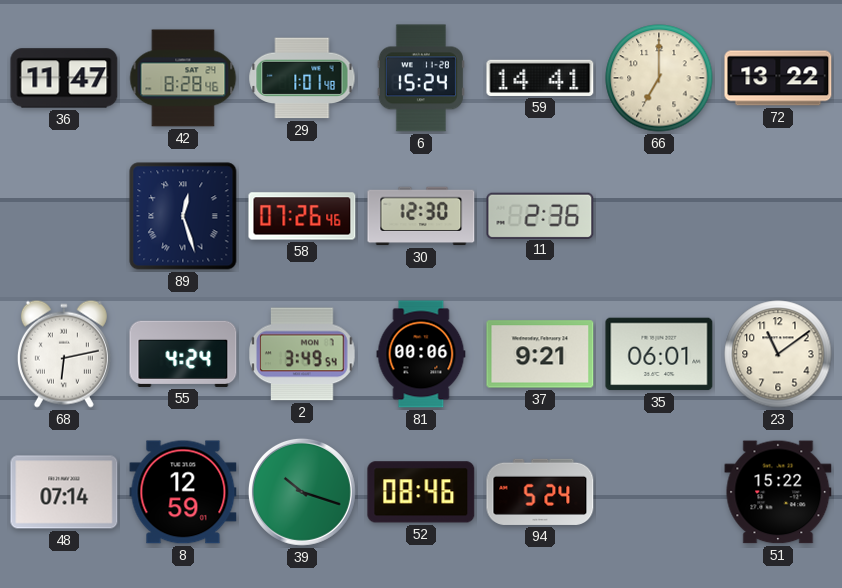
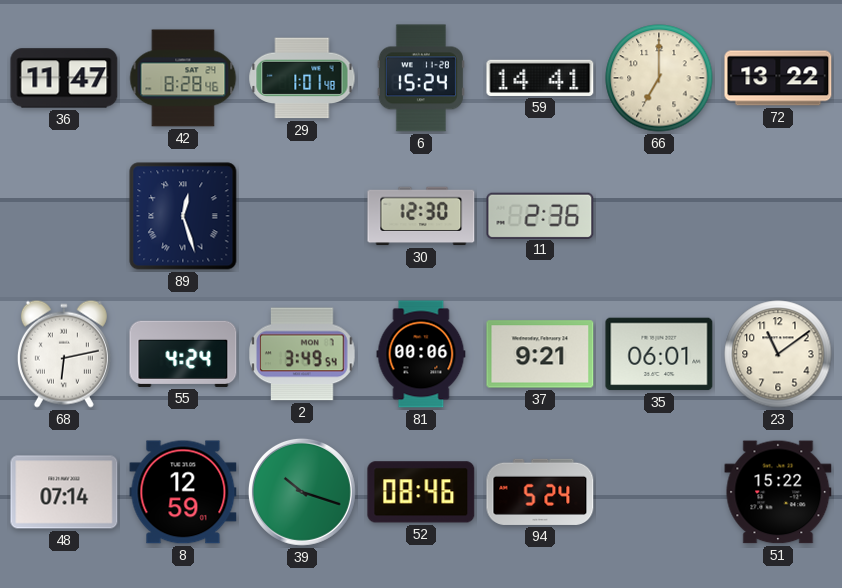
58: 07:26 -> none (302, 216)
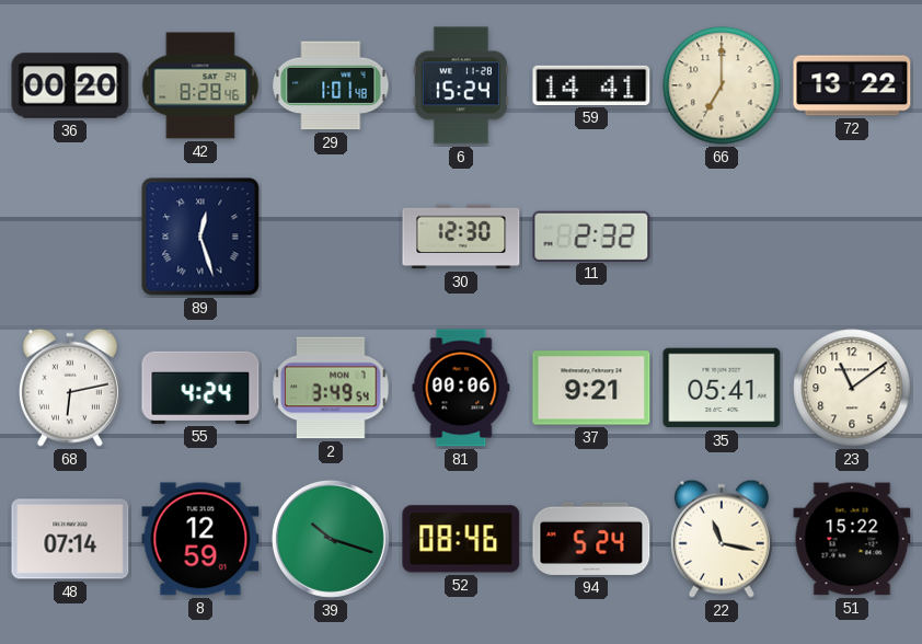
36: 11:47 -> 00:20 (70, 85)
11: 2:36 -> 2:32 (591, 235)
35: 06:01 -> 05:41 (722, 388)
22: none -> 11:17 (722, 539)
